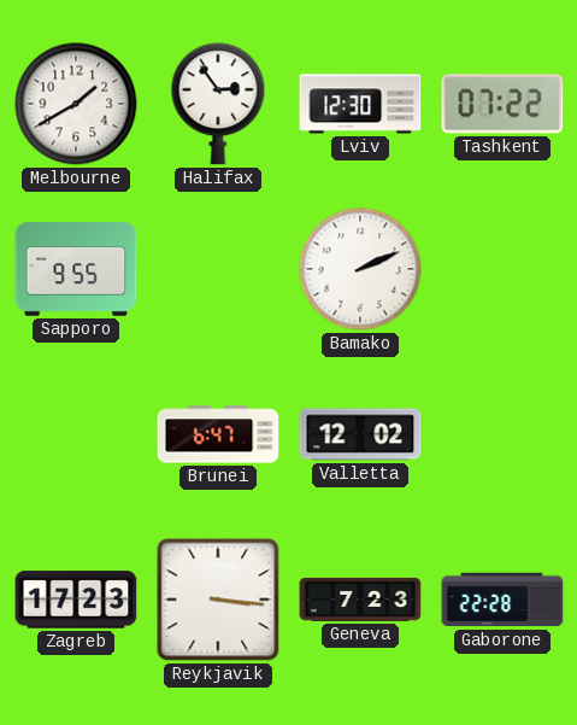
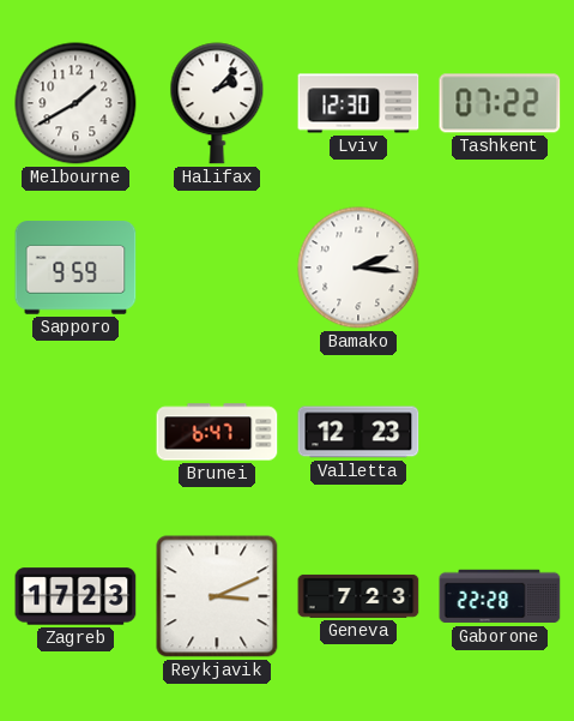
Halifax: 2:54 -> 2:07 (217, 103)
Sapporo: 9:55 -> 9:59 (75, 268)
Bamako: 2:11 -> 2:16 (358, 268)
Valletta: 12:02 -> 12:23 (358, 432)
Reykjavik: 3:16 -> 3:11 (217, 596)
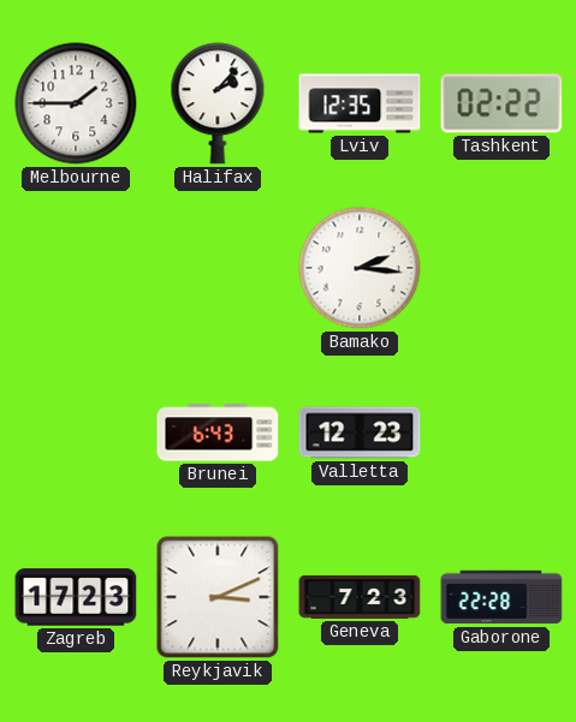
Melbourne: 1:40 -> 1:45 (76, 103)
Lviv: 12:30 -> 12:35 (360, 103)
Tashkent: 07:22 -> 02:22 (501, 103)
Sapporo: 9:59 -> none (75, 268)
Brunei: 6:47 -> 6:43 (218, 432)
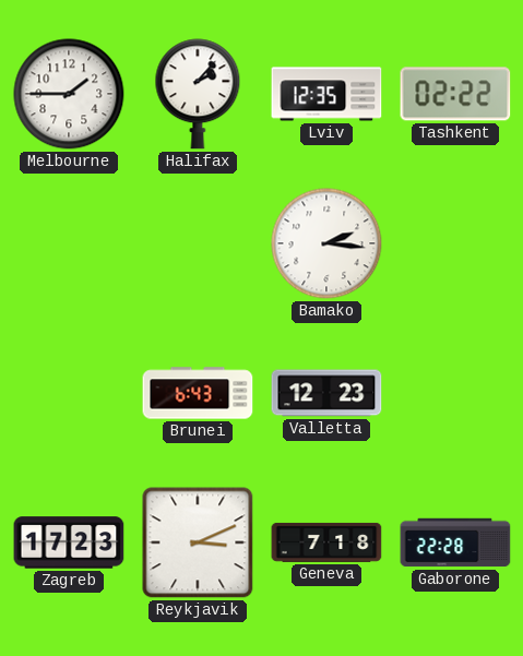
Geneva: 7:23 -> 7:18 (326, 542)
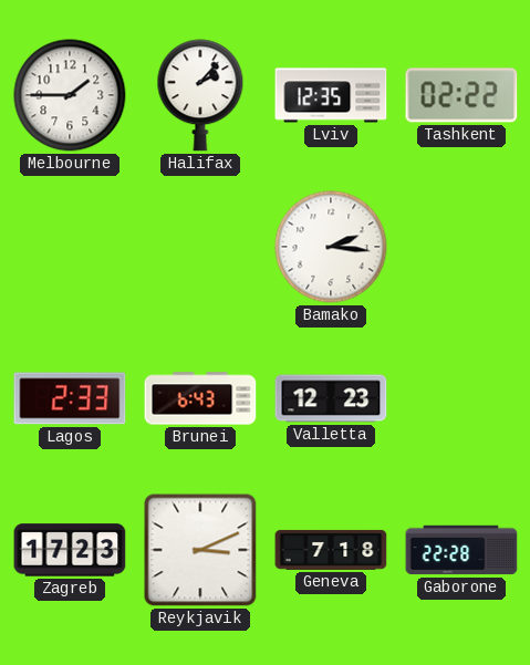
Lagos: none -> 2:33 (70, 398)
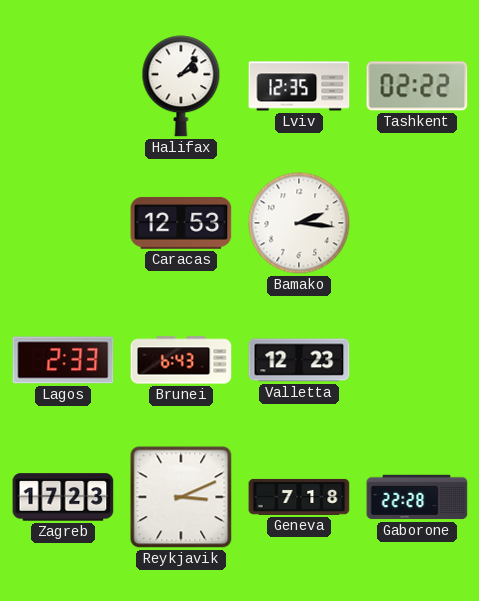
Melbourne: 1:45 -> none (70, 95)
Caracas: none -> 12:53 (181, 223)
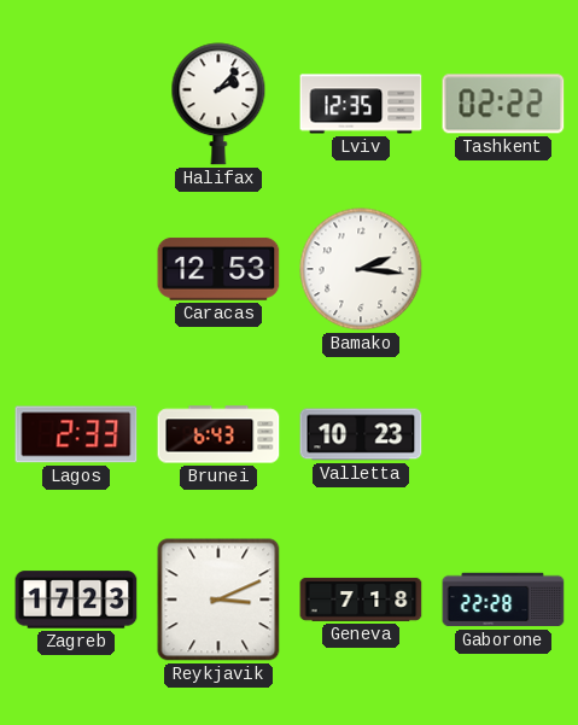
Valletta: 12:23 -> 10:23 (361, 434)
